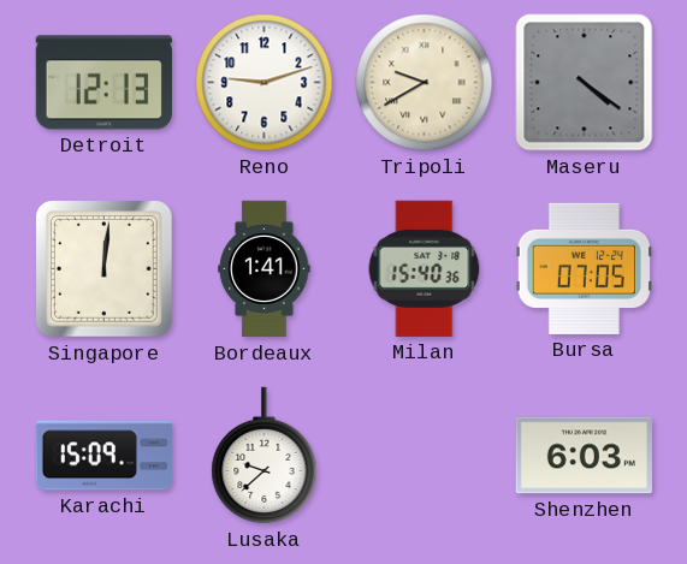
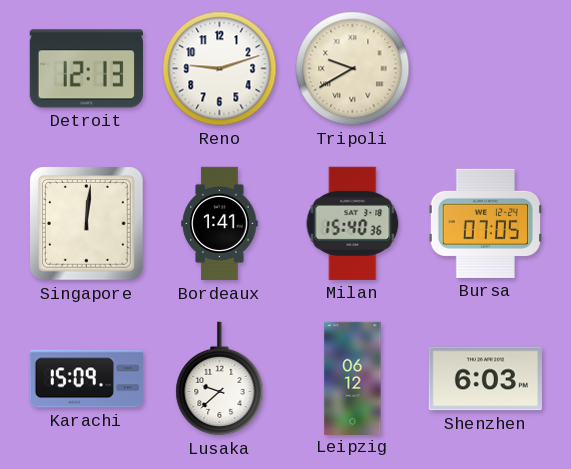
Maseru: 4:21 -> none (585, 83)
Leipzig: none -> 06:12 (353, 378)
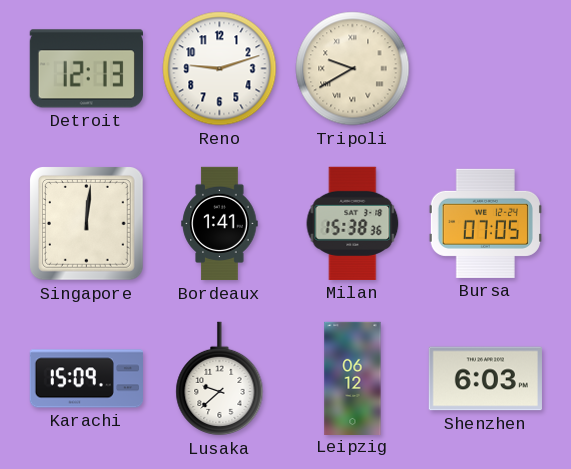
Milan: 15:40 -> 15:38 (353, 223)
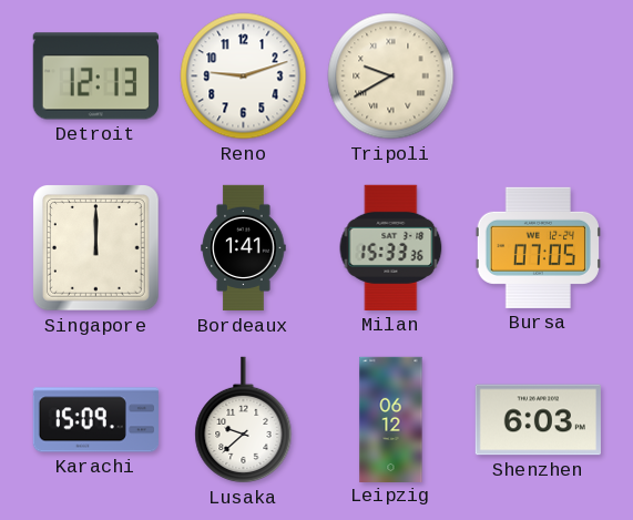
Singapore: 12:01 -> 12:00 (96, 248)
Milan: 15:38 -> 15:33 (391, 247)
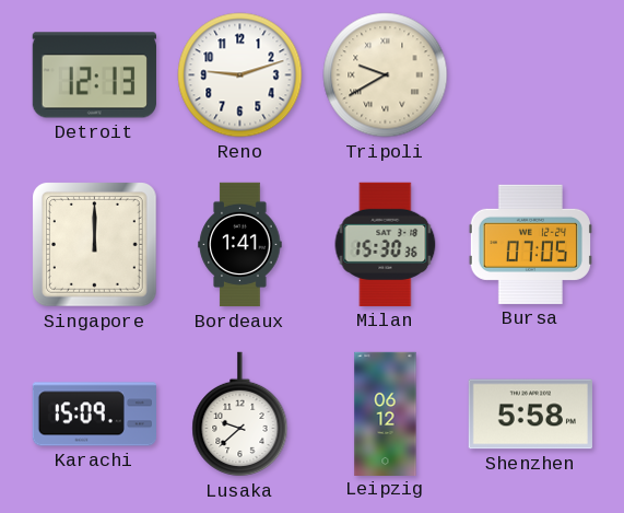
Milan: 15:33 -> 15:30 (386, 244)
Shenzhen: 6:03 -> 5:58 (530, 415)
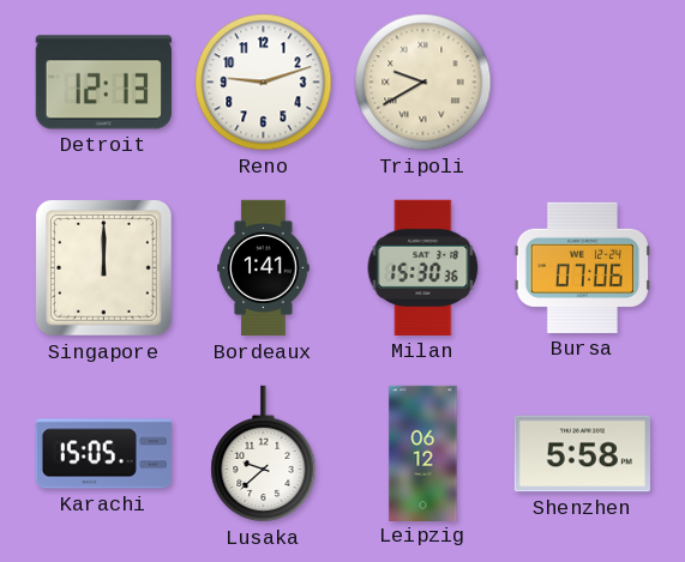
Bursa: 07:05 -> 07:06 (582, 267)
Karachi: 15:09 -> 15:05 (103, 454)
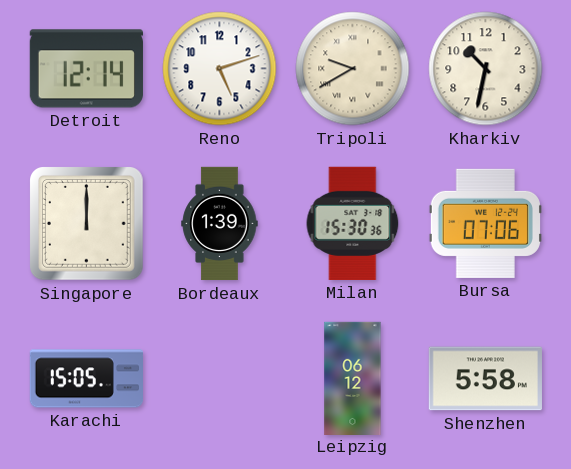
Detroit: 12:13 -> 12:14 (86, 69)
Reno: 9:12 -> 5:12 (220, 69)
Kharkiv: none -> 10:32 (486, 69)
Bordeaux: 1:41 -> 1:39 (220, 224)
Lusaka: 9:38 -> none (264, 454)
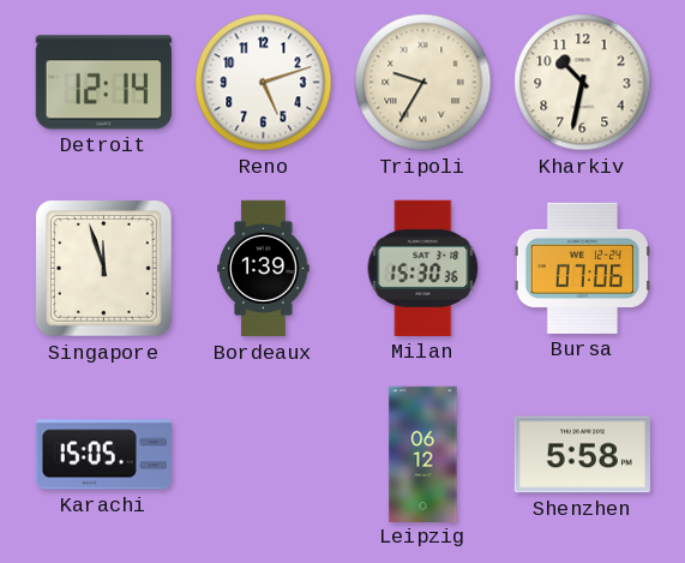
Tripoli: 9:40 -> 9:35 (423, 83)
Singapore: 12:00 -> 11:57 (104, 269)
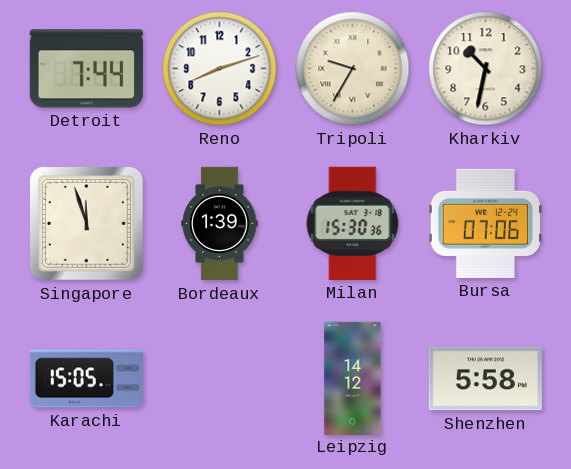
Detroit: 12:14 -> 7:44 (86, 69)
Reno: 5:12 -> 8:12 (220, 69)
Leipzig: 06:12 -> 14:12 (353, 378)
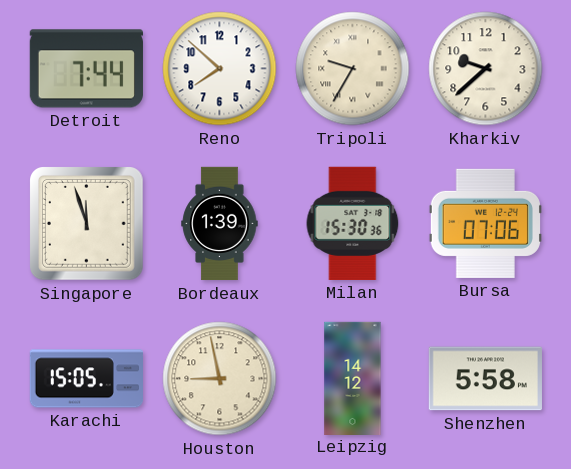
Reno: 8:12 -> 7:52 (220, 69)
Kharkiv: 10:32 -> 9:38 (486, 69)
Houston: none -> 8:58 (220, 379)
